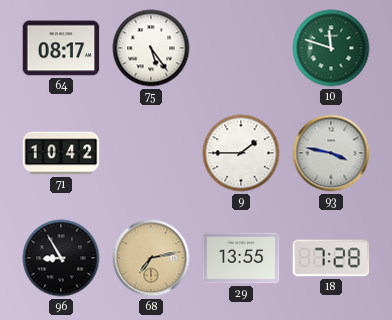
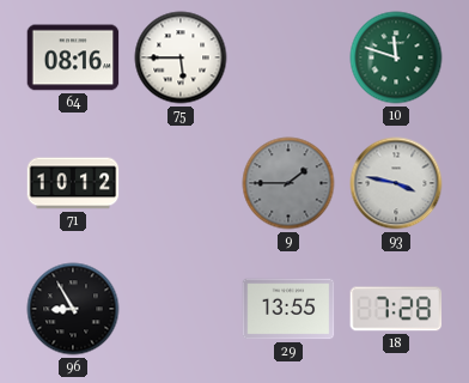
64: 08:17 -> 08:16 (73, 57)
75: 5:24 -> 5:45 (181, 57)
71: 10:42 -> 10:12 (73, 183)
9 dial: white -> grey (288, 183)
68: 7:13 -> none (151, 258)
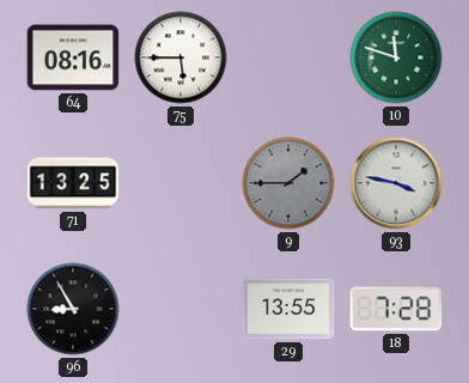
71: 10:12 -> 13:25 (73, 183)
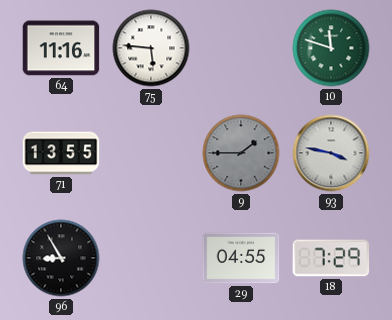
64: 08:16 -> 11:16 (61, 48)
75: 5:45 -> 5:46 (151, 48)
71: 13:25 -> 13:55 (61, 153)
29: 13:55 -> 04:55 (241, 258)
18: 7:28 -> 7:29 (331, 258)
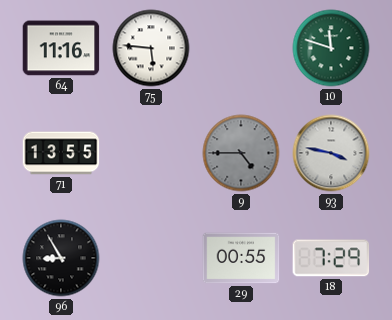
9: 1:45 -> 4:45 (241, 153)
29: 04:55 -> 00:55 (241, 258)
